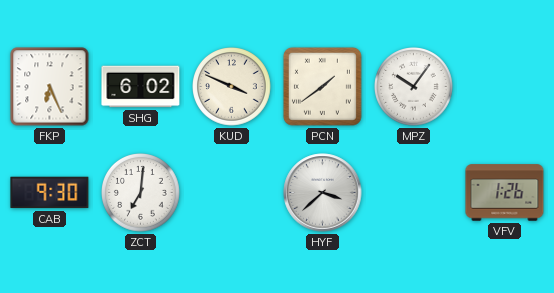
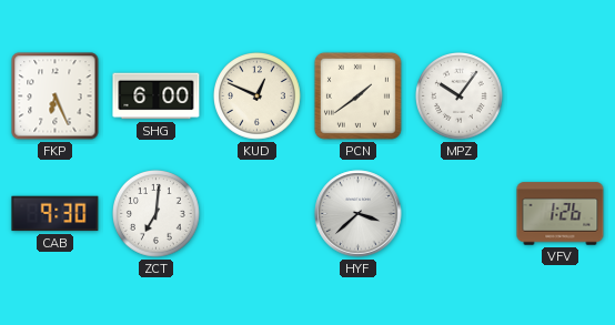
SHG: 6:02 -> 6:00 (157, 97)
KUD: 3:49 -> 12:49 (258, 97)
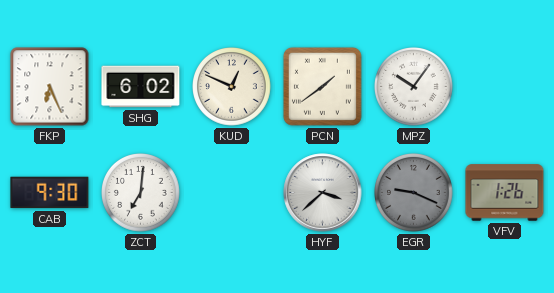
SHG: 6:00 -> 6:02 (141, 87)
EGR: none -> 9:19 (414, 193)
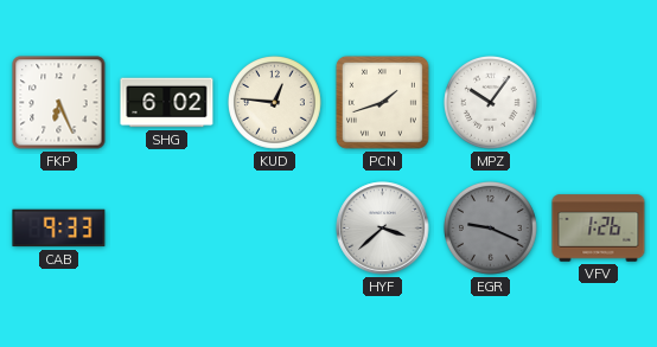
KUD: 12:49 -> 12:46 (275, 103)
PCN: 1:39 -> 1:42 (382, 102)
CAB: 9:30 -> 9:33 (59, 229)
ZCT: 7:01 -> none (141, 193)
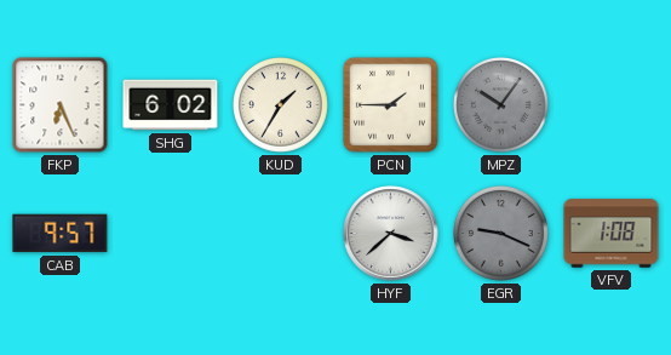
KUD: 12:46 -> 1:35 (281, 105)
PCN: 1:42 -> 1:45 (390, 104)
MPZ dial: white -> grey (501, 105)
CAB: 9:33 -> 9:57 (61, 234)
VFV: 1:26 -> 1:08 (612, 234)
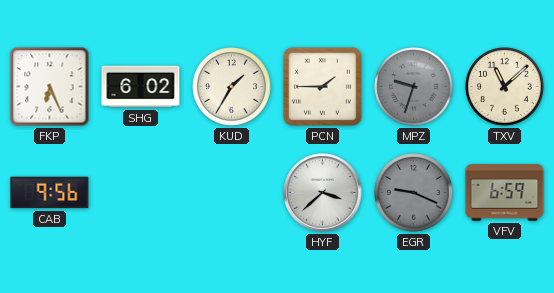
MPZ: 10:06 -> 9:33 (414, 87)
TXV: none -> 11:08 (505, 87)
CAB: 9:57 -> 9:56 (50, 193)
VFV: 1:08 -> 6:59 (505, 193)
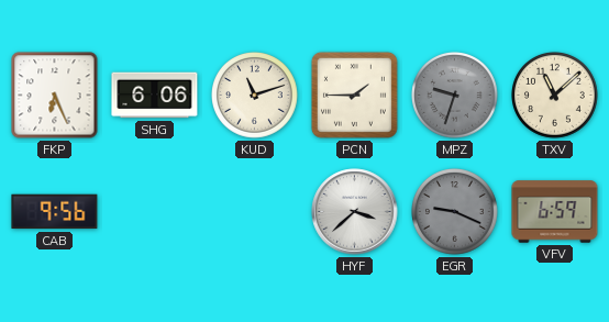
SHG: 6:02 -> 6:06 (155, 96)
KUD: 1:35 -> 11:12 (255, 96)
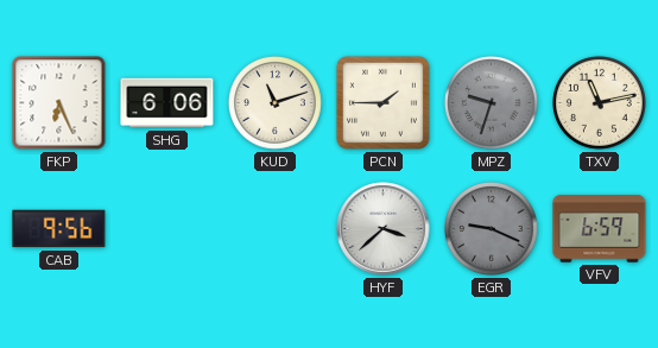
TXV: 11:08 -> 11:13 (600, 103)
